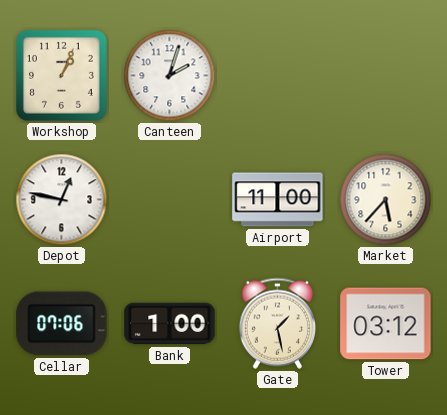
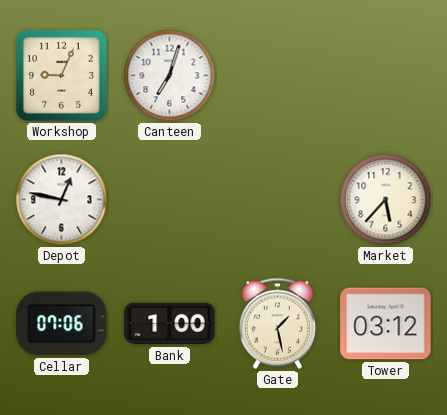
Workshop: 1:04 -> 9:04 (61, 75)
Canteen: 2:03 -> 7:03 (170, 76)
Airport: 11:00 -> none (278, 200)
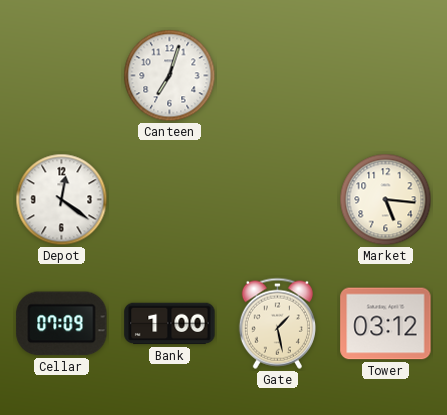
Workshop: 9:04 -> none (61, 75)
Depot: 12:47 -> 12:21 (62, 200)
Market: 5:37 -> 5:16 (386, 200)
Cellar: 07:06 -> 07:09 (62, 324)
